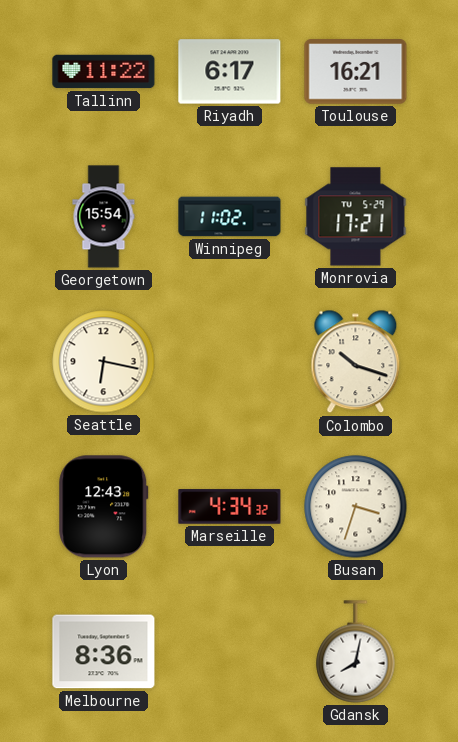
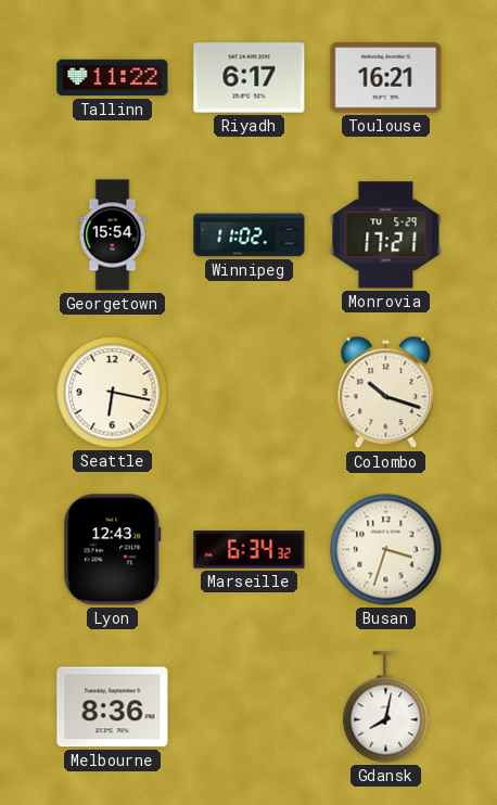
Marseille: 4:34 -> 6:34 (250, 550)
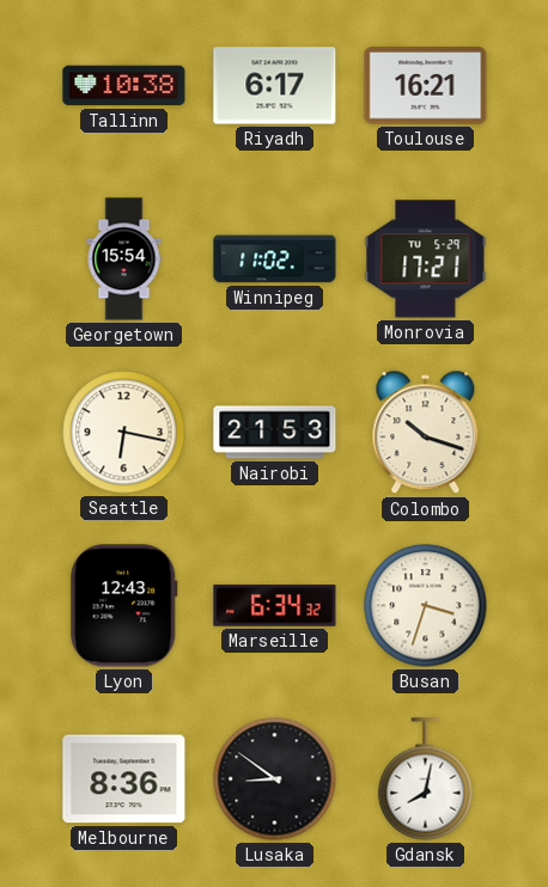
Tallinn: 11:22 -> 10:38 (124, 86)
Nairobi: none -> 21:53 (275, 433)
Lusaka: none -> 8:51 (275, 779)
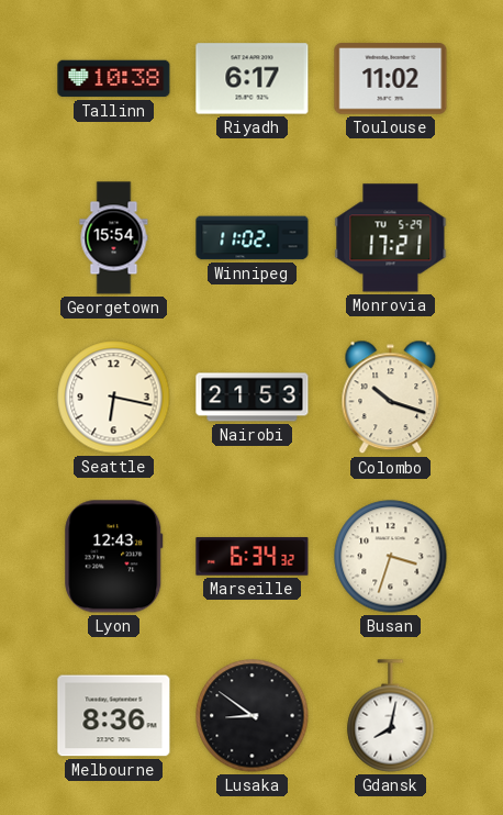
Toulouse: 16:21 -> 11:02 (391, 79)
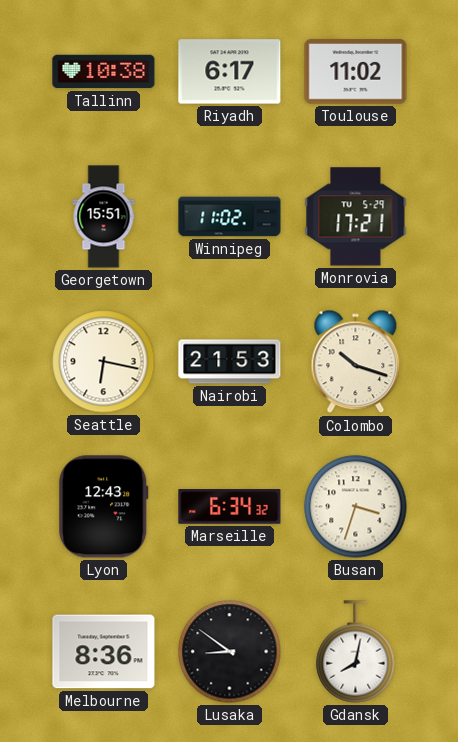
Georgetown: 15:54 -> 15:51 (104, 217)
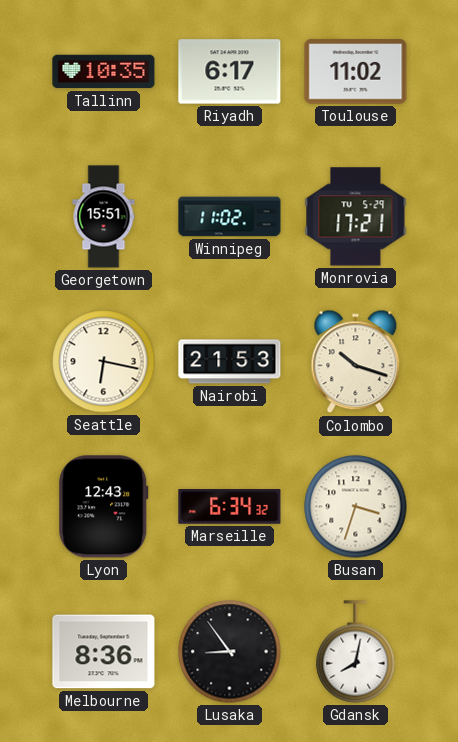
Tallinn: 10:38 -> 10:35 (104, 72)
Lusaka: 8:51 -> 8:54 (230, 652)
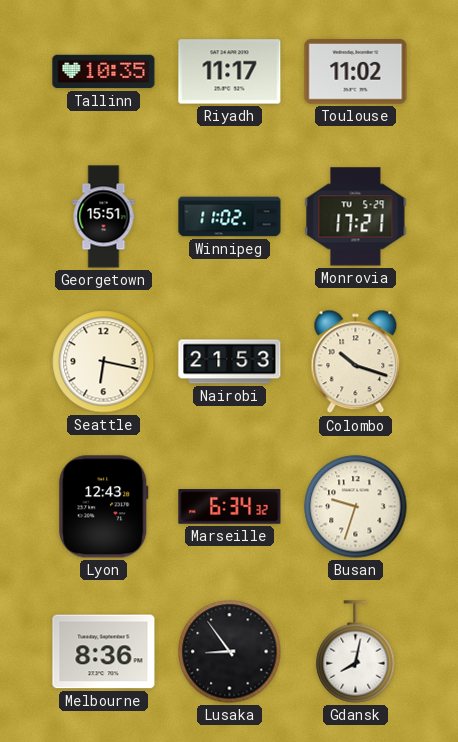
Riyadh: 6:17 -> 11:17 (230, 72)
Busan: 3:33 -> 9:33 (356, 507)
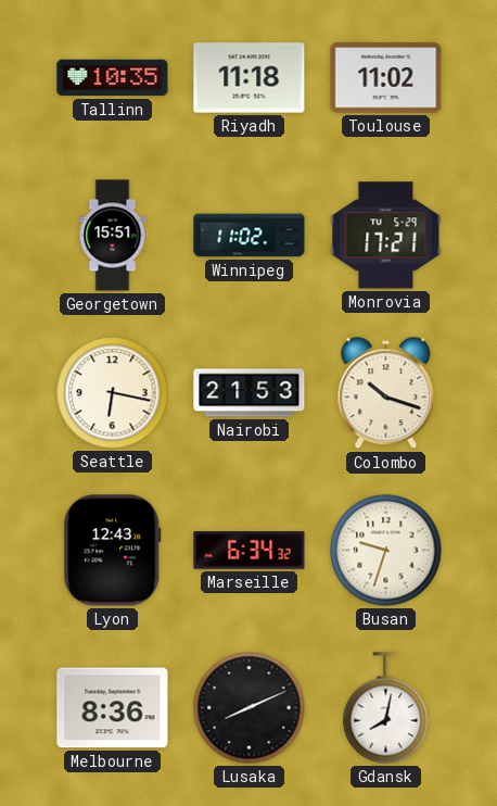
Riyadh: 11:17 -> 11:18 (250, 78)
Lusaka: 8:54 -> 8:11 (250, 708)
